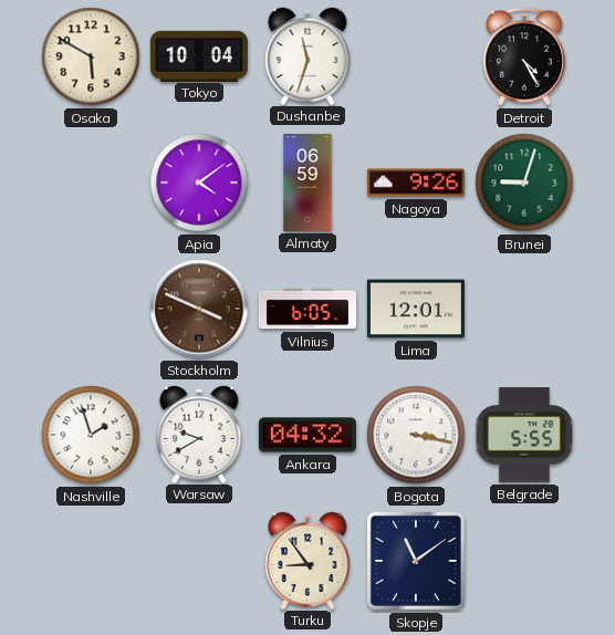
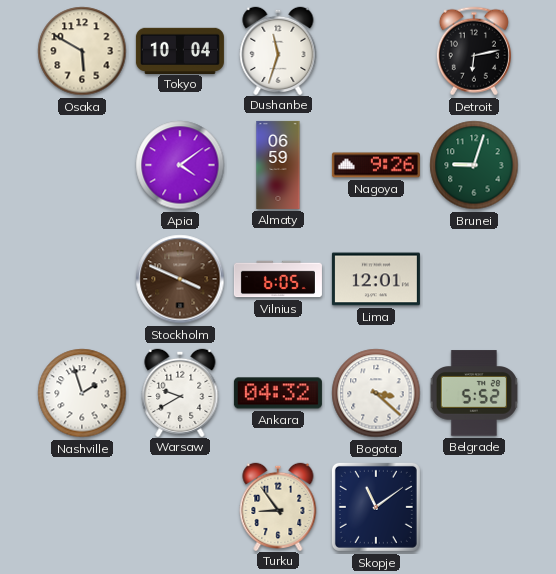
Detroit: 4:25 -> 6:13 (474, 51)
Bogota: 3:17 -> 3:22 (376, 393)
Belgrade: 5:55 -> 5:52 (474, 393)
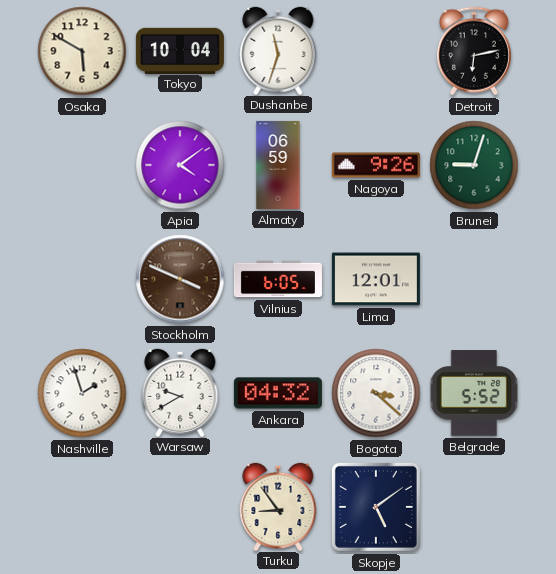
Skopje: 11:09 -> 5:09 (376, 507)
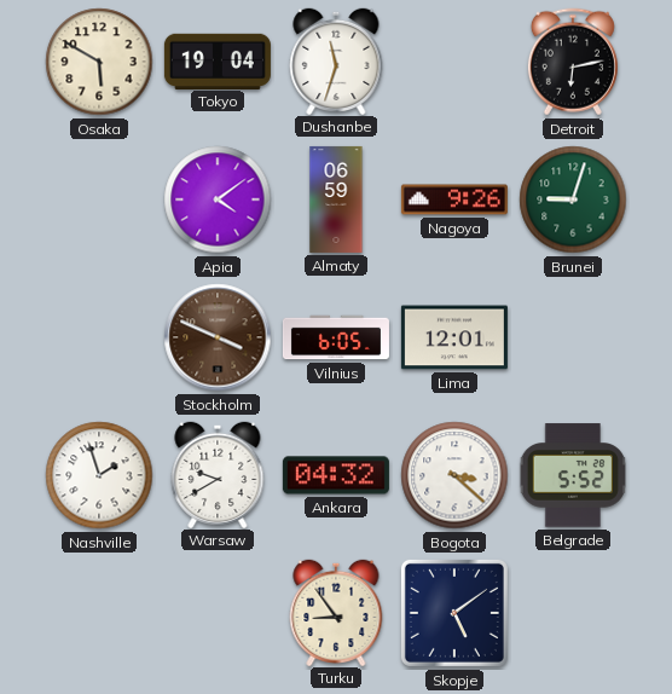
Tokyo: 10:04 -> 19:04 (218, 60)
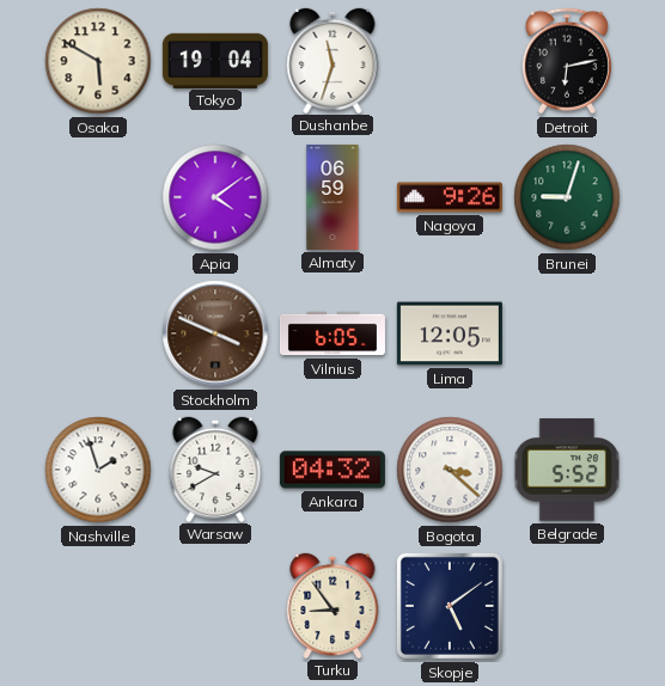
Lima: 12:01 -> 12:05 (450, 333)
